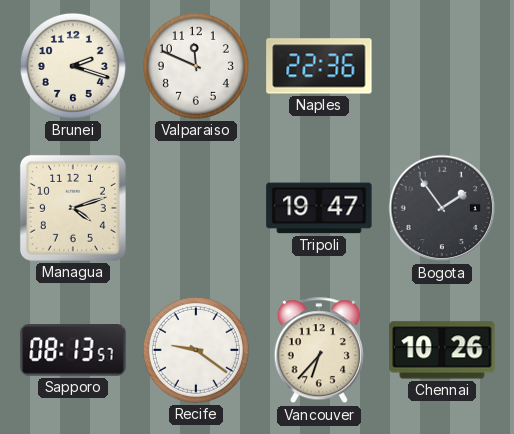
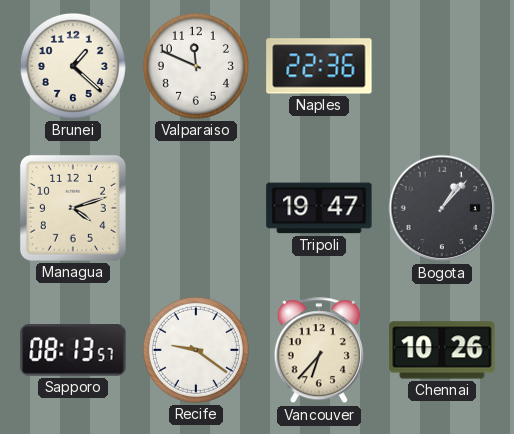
Brunei: 2:18 -> 1:22 (73, 66)
Bogota: 1:54 -> 1:07 (442, 208)
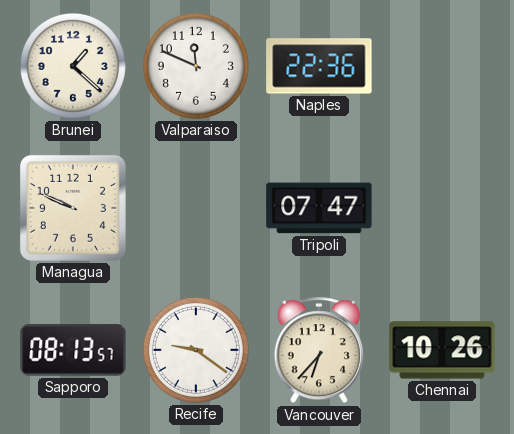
Managua: 4:12 -> 9:49 (73, 208)
Tripoli: 19:47 -> 07:47 (319, 208)
Bogota: 1:07 -> none (442, 208)
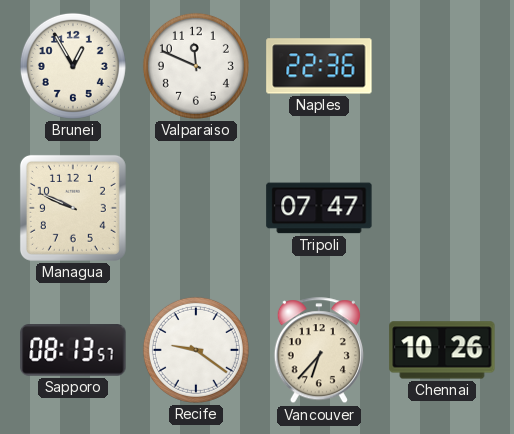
Brunei: 1:22 -> 12:55 (73, 66)
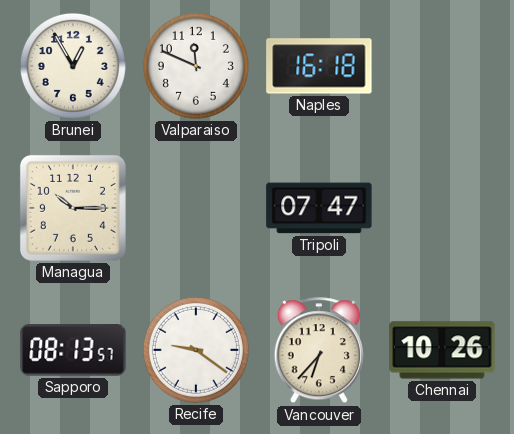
Naples: 22:36 -> 16:18 (319, 66)
Managua: 9:49 -> 10:15 (73, 208)
